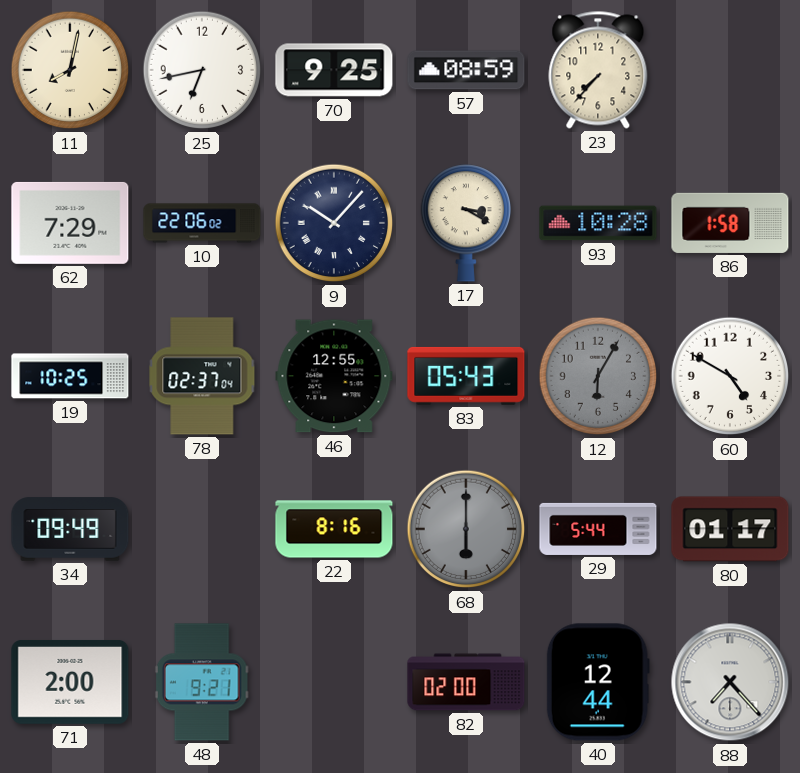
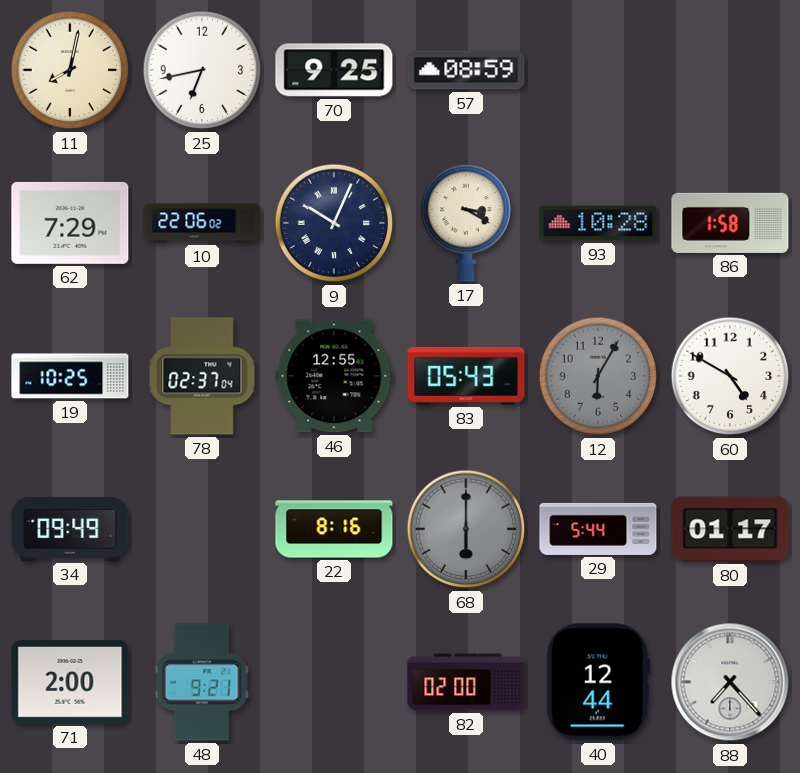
23: 7:37 -> none (598, 70)
9: 10:07 -> 10:04 (334, 223)
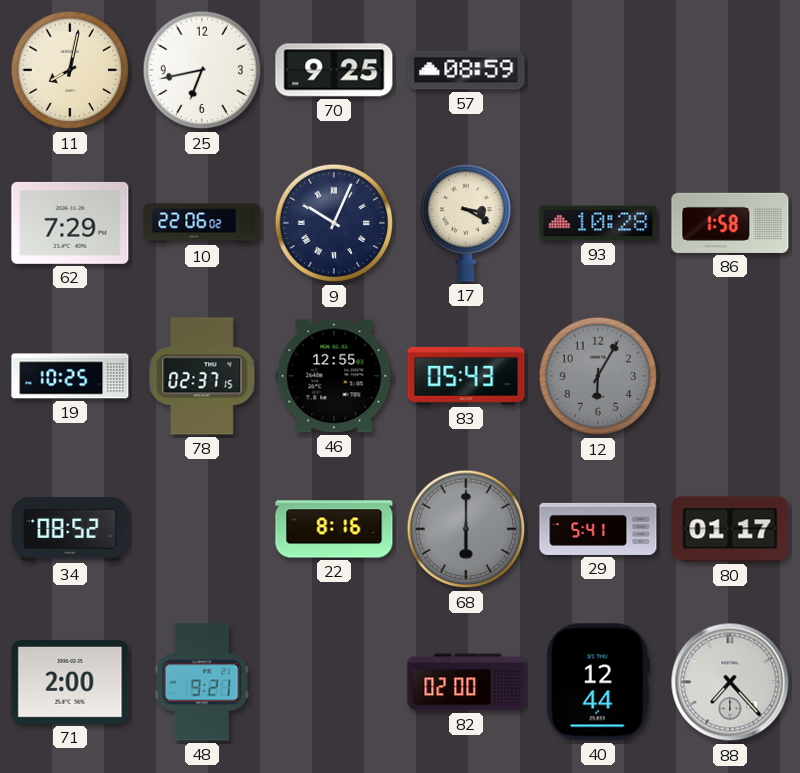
78: 02:37:04 -> 02:37:15 (202, 376)
60: 4:50 -> none (730, 376)
34: 09:49 -> 08:52 (70, 529)
29: 5:44 -> 5:41 (598, 529)
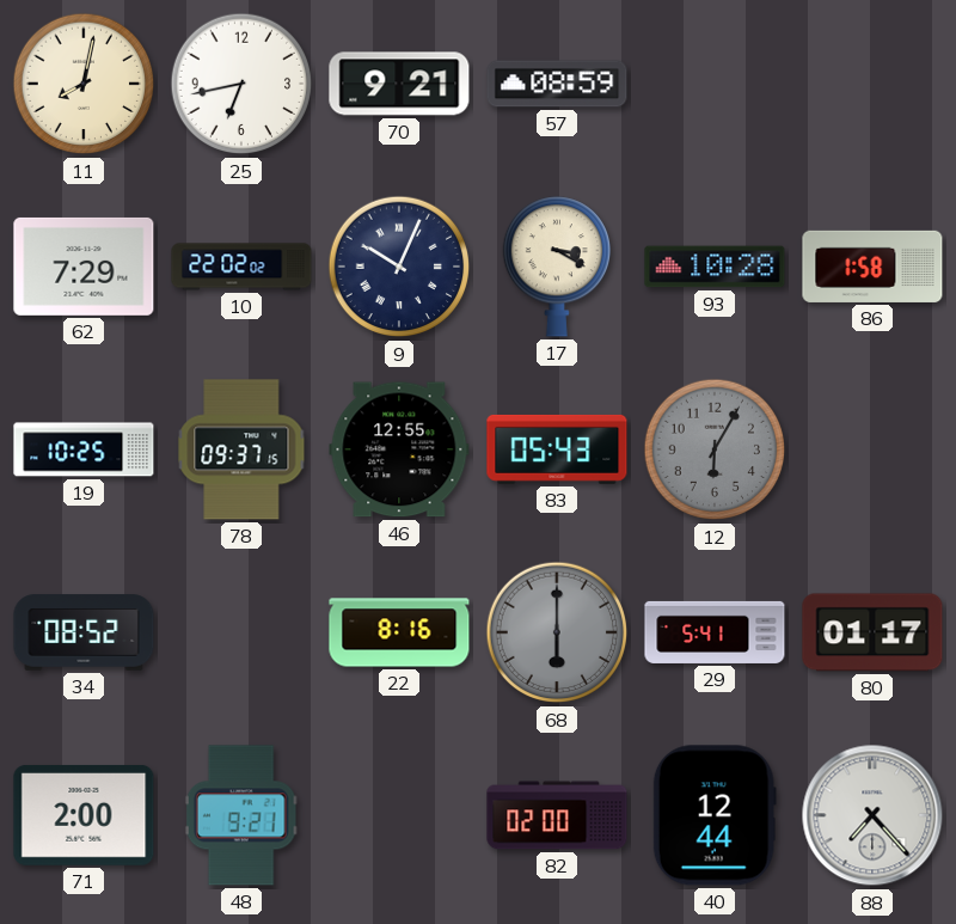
70: 9:25 -> 9:21 (399, 84)
10: 22:06 -> 22:02 (241, 267)
78: 02:37 -> 09:37 (241, 449)
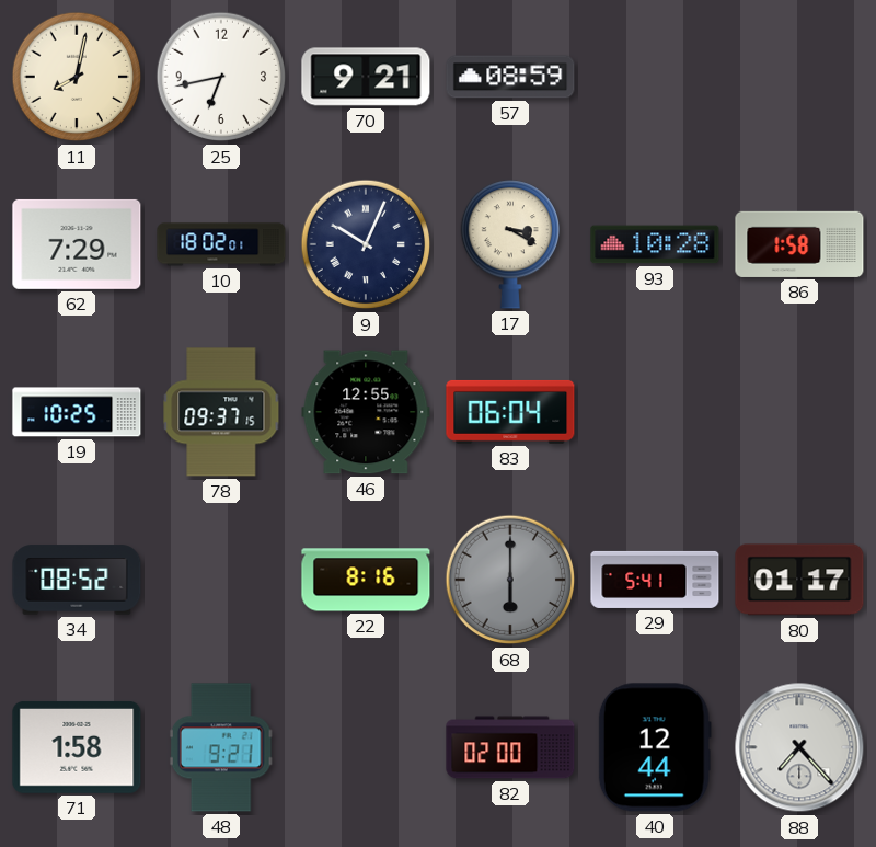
10: 22:02 -> 18:02 (221, 244)
83: 05:43 -> 06:04 (510, 412)
12: 6:05 -> none (715, 449)
71: 2:00 -> 1:58 (77, 747)
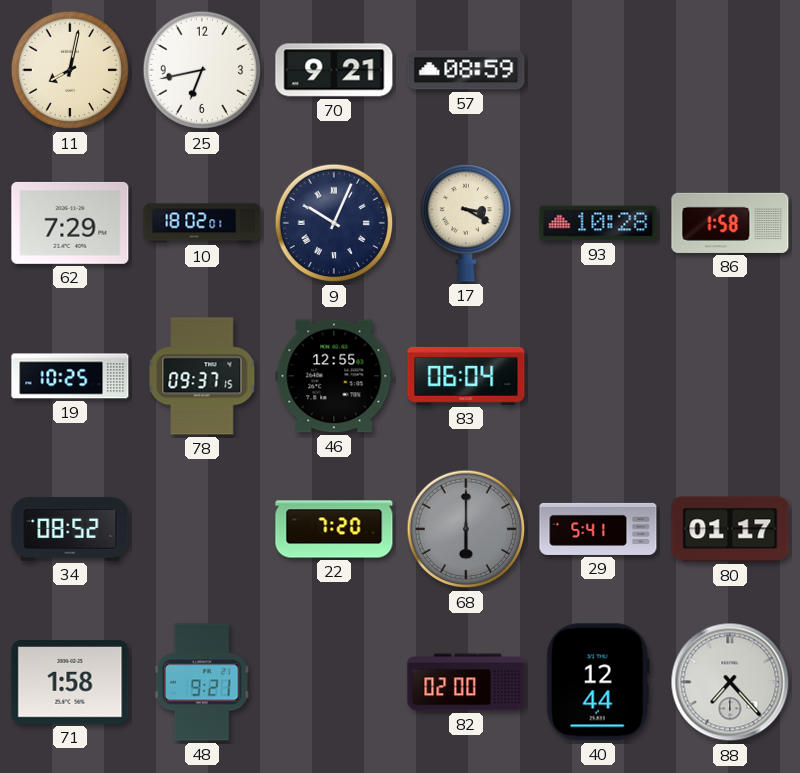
22: 8:16 -> 7:20 (334, 529)
